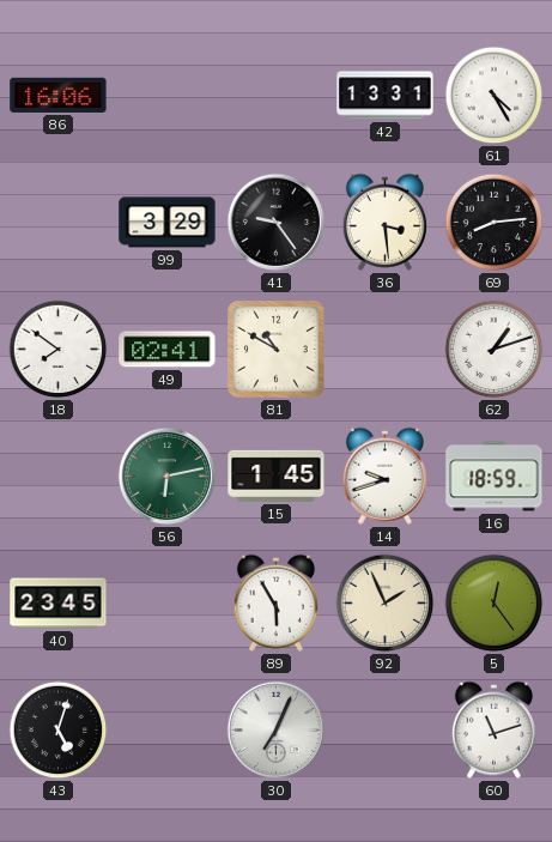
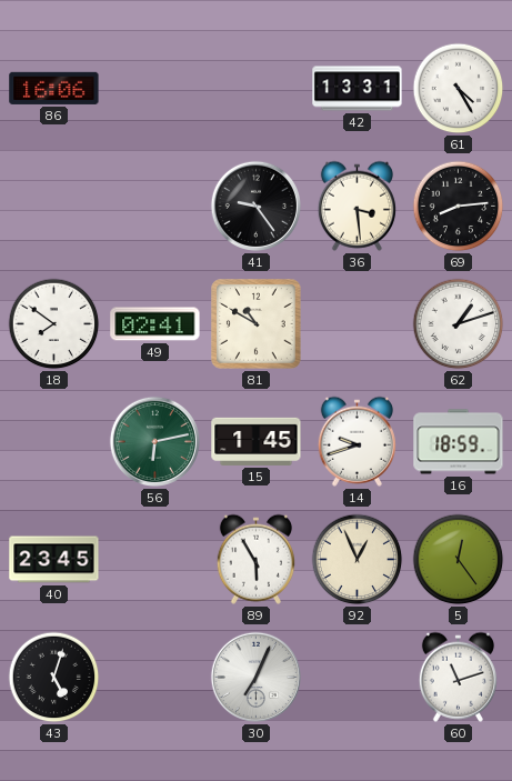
99: 3:29 -> none (168, 223)
92: 1:56 -> 12:56 (358, 560)
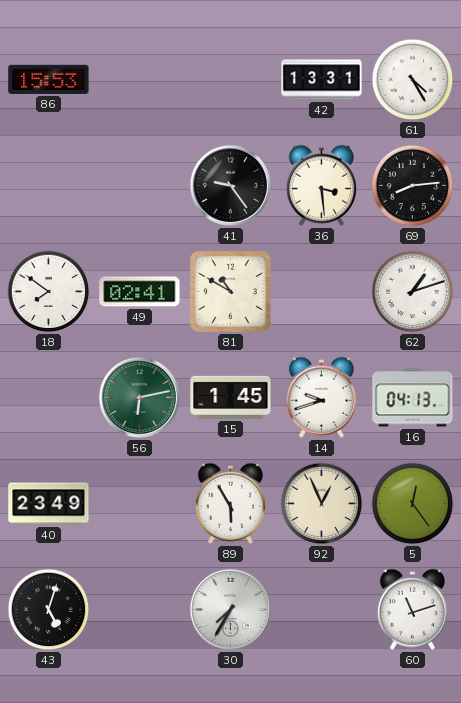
86: 16:06 -> 15:53 (49, 79)
16: 18:59 -> 04:13 (413, 398)
40: 23:45 -> 23:49 (49, 504)
30: 7:04 -> 7:35 (230, 609)
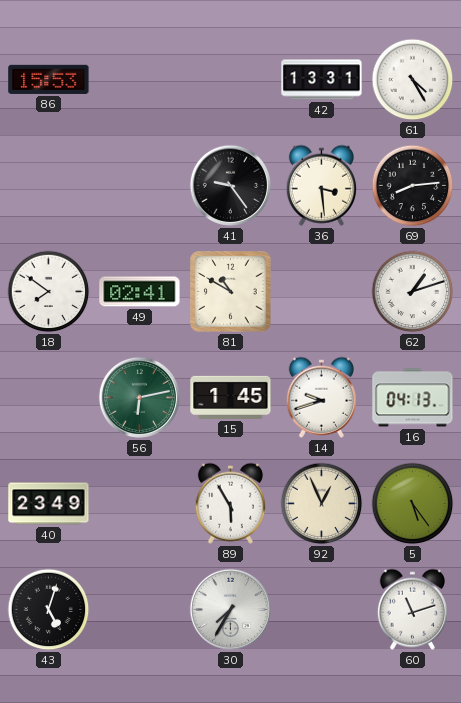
5: 12:24 -> 5:24 (413, 504)
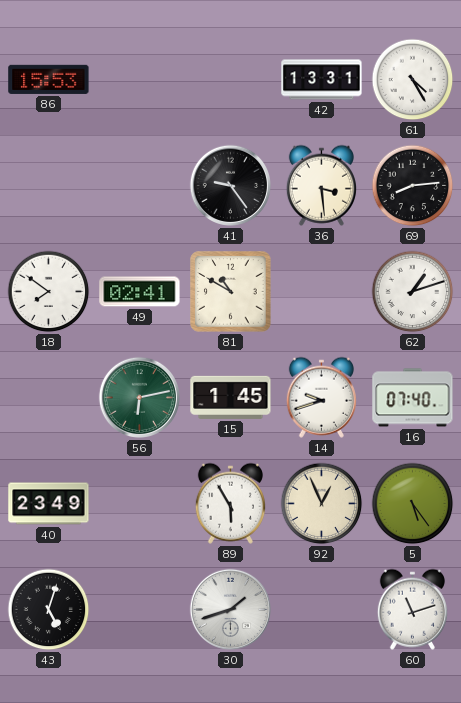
16: 04:13 -> 07:40 (413, 398)
30: 7:35 -> 1:42 (230, 609)
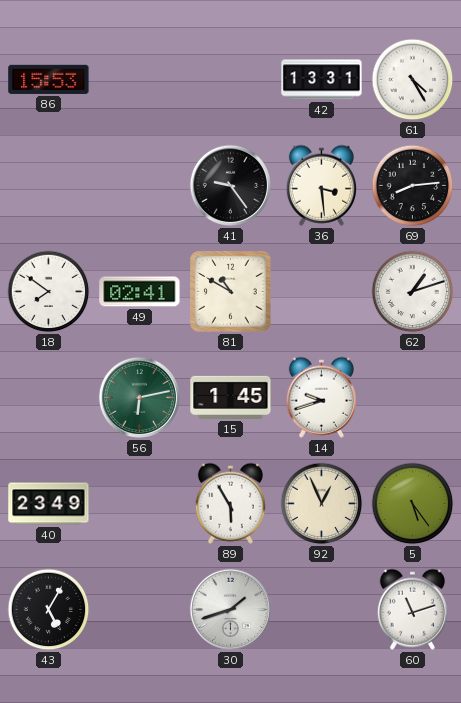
16: 07:40 -> none (413, 398)
43: 5:03 -> 5:05 (49, 610)
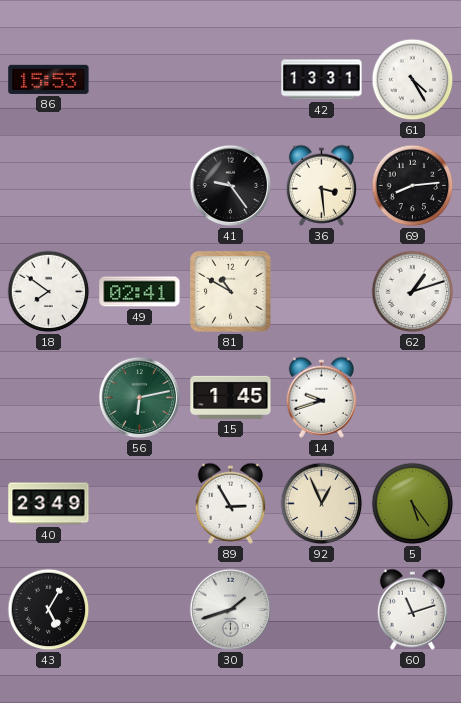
89: 5:55 -> 2:55 (230, 503)
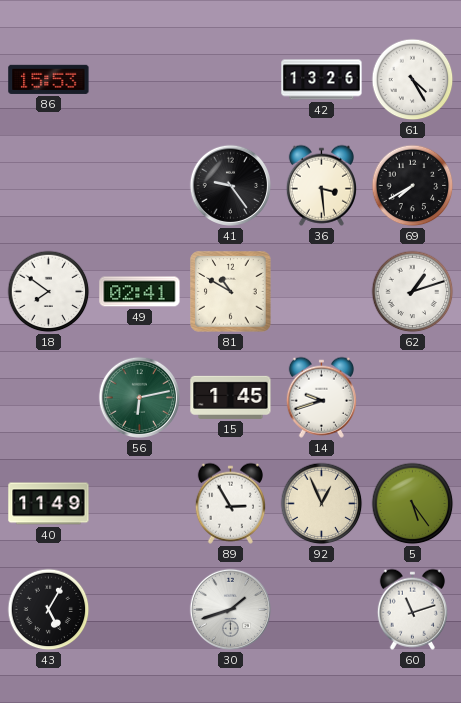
42: 13:31 -> 13:26 (322, 80)
69: 8:14 -> 7:40 (413, 186)
40: 23:49 -> 11:49 (49, 504)
